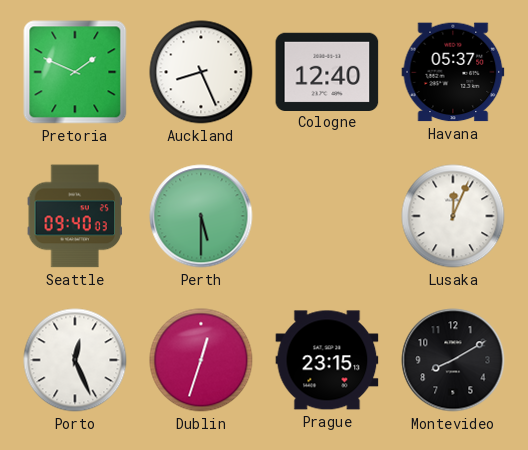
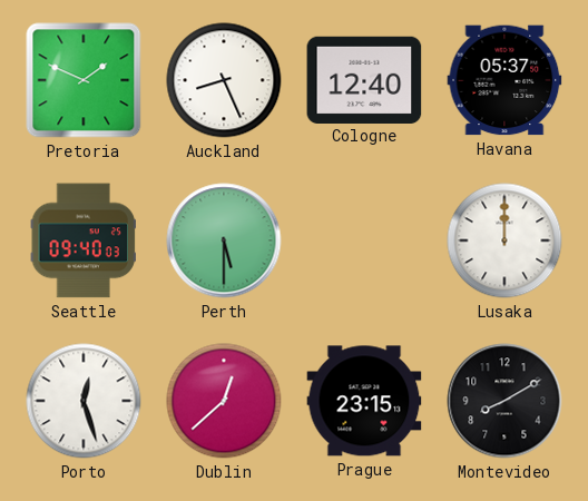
Lusaka: 12:04 -> 12:00 (504, 240)
Porto: 12:26 -> 12:27 (84, 401)
Dublin: 12:33 -> 12:38 (224, 401)
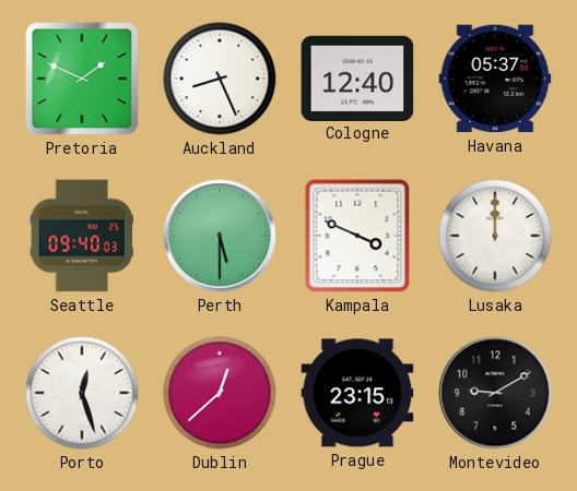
Kampala: none -> 3:49 (357, 236)
Montevideo: 8:10 -> 9:10 (495, 393)
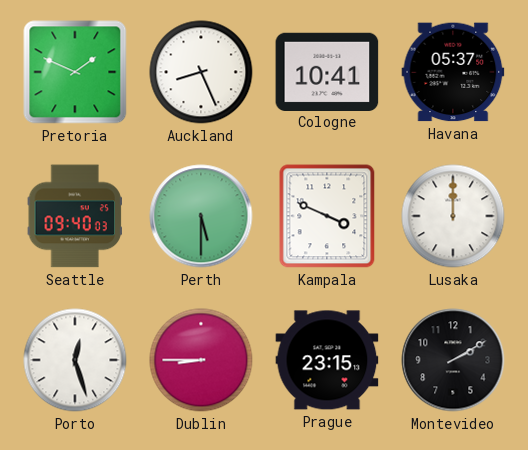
Cologne: 12:40 -> 10:41 (327, 71)
Dublin: 12:38 -> 8:45 (201, 360)
Montevideo: 9:10 -> 2:10 (453, 360)
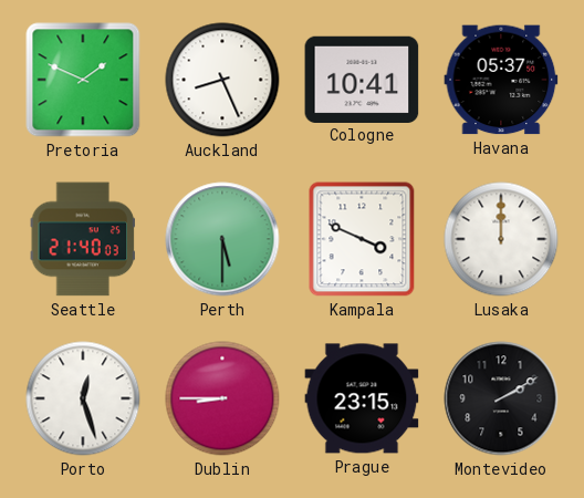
Seattle: 09:40 -> 21:40 (83, 239)
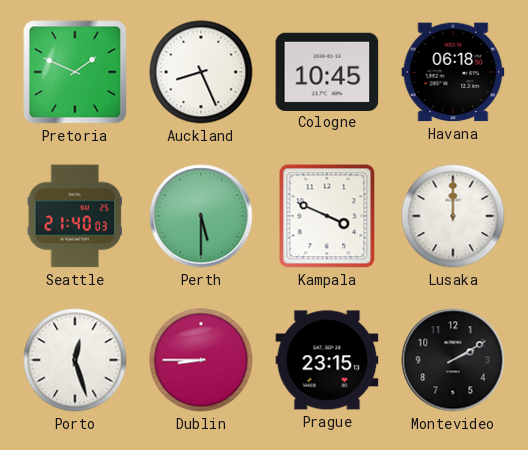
Cologne: 10:41 -> 10:45 (327, 71)
Havana: 05:37 -> 06:18 (453, 72)
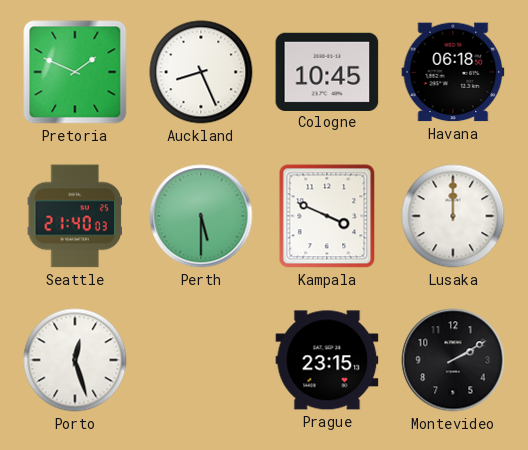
Dublin: 8:45 -> none (201, 360)
